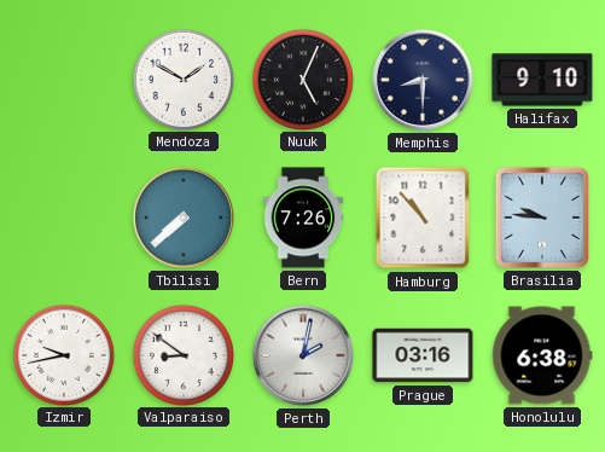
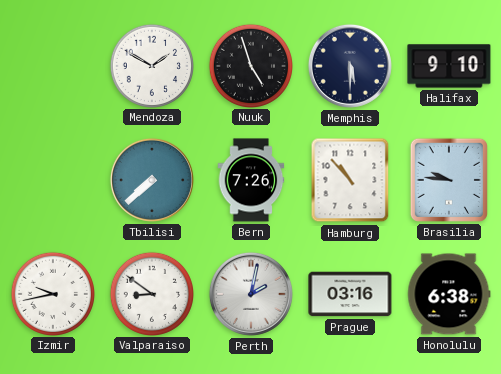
Nuuk: 5:04 -> 4:57 (250, 65)
Memphis: 8:30 -> 5:30 (350, 66)
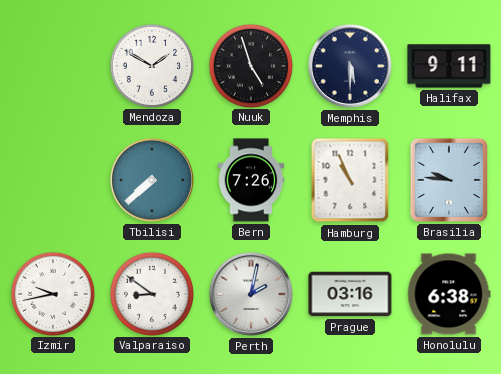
Halifax: 9:10 -> 9:11 (449, 66)
Hamburg: 10:53 -> 10:56 (350, 180)
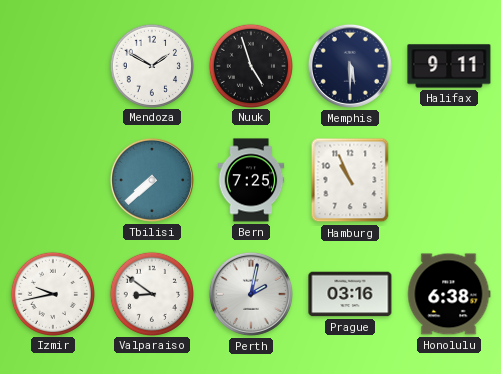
Bern: 7:26 -> 7:25 (251, 180)
Brasilia: 9:46 -> none (449, 180)
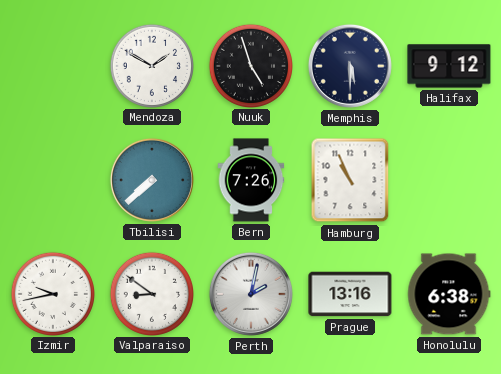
Halifax: 9:11 -> 9:12 (449, 66)
Bern: 7:25 -> 7:26 (251, 180)
Prague: 03:16 -> 13:16 (350, 294)
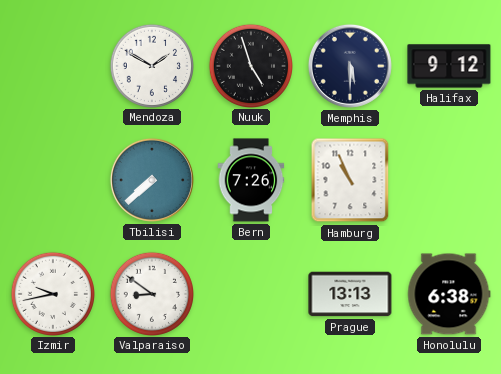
Perth: 2:02 -> none (251, 294)
Prague: 13:16 -> 13:13 (350, 294)
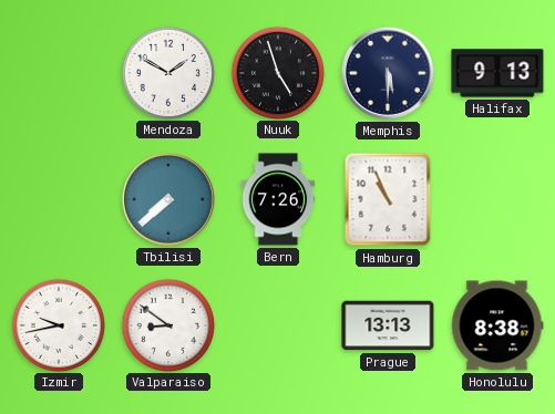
Halifax: 9:12 -> 9:13 (497, 73)
Honolulu: 6:38 -> 8:38 (497, 325)
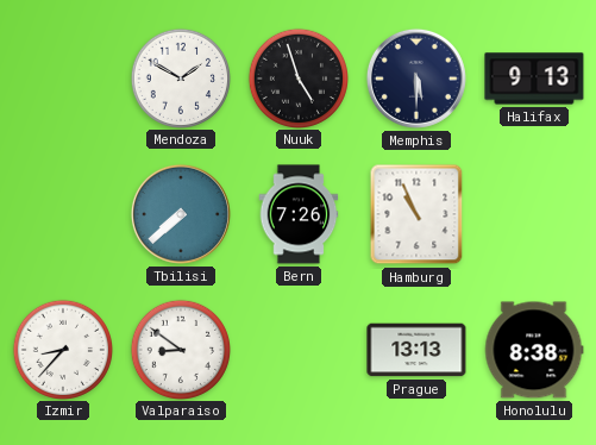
Izmir: 9:43 -> 8:37 (62, 349)
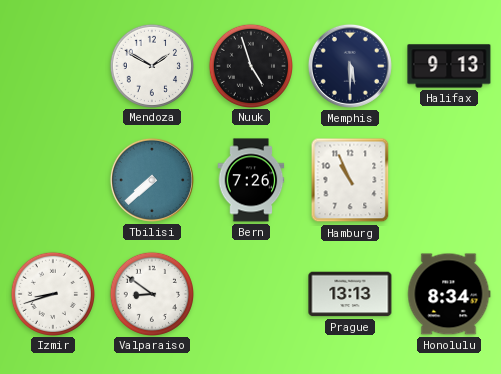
Izmir: 8:37 -> 8:42 (52, 293)
Honolulu: 8:38 -> 8:34 (449, 294)
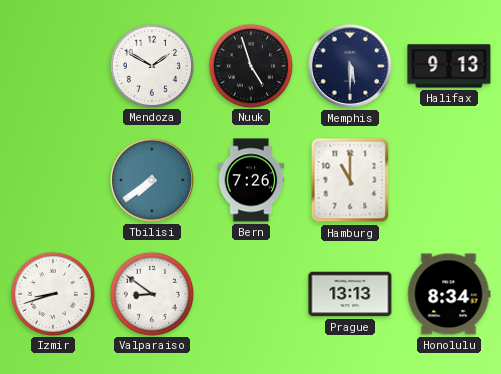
Tbilisi: 7:38 -> 7:39 (152, 180)
Hamburg: 10:56 -> 11:00 (350, 180)
